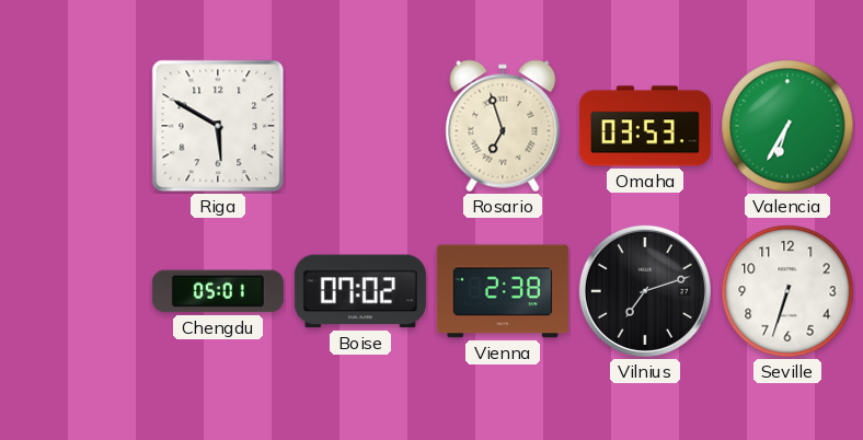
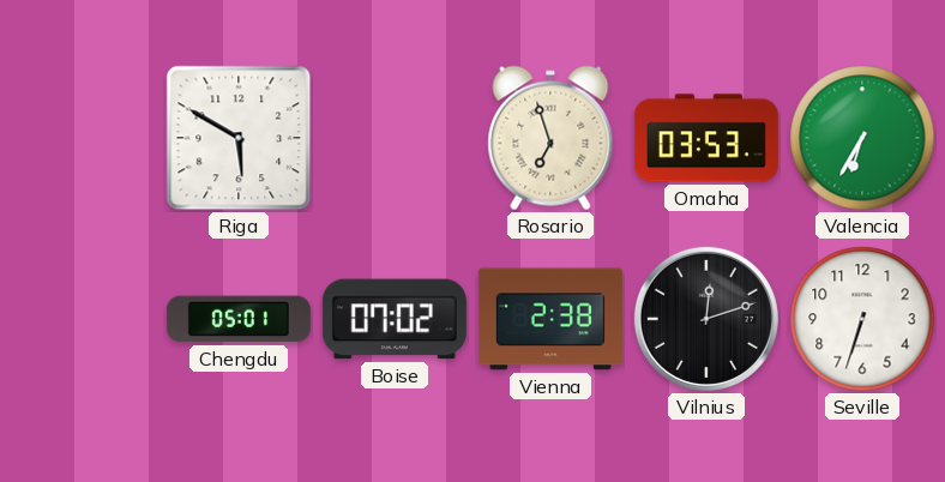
Vilnius: 7:12 -> 12:12 (706, 319)
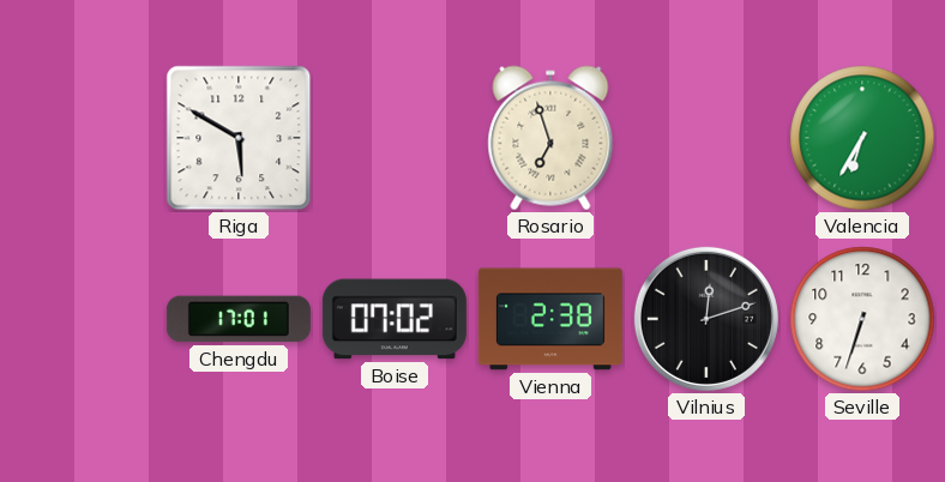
Omaha: 03:53 -> none (706, 138)
Chengdu: 05:01 -> 17:01 (239, 319)
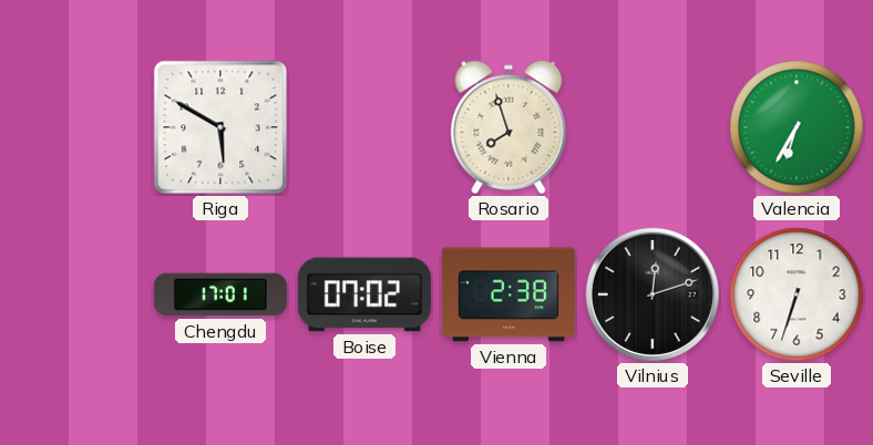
Rosario: 6:57 -> 7:57 (509, 127)
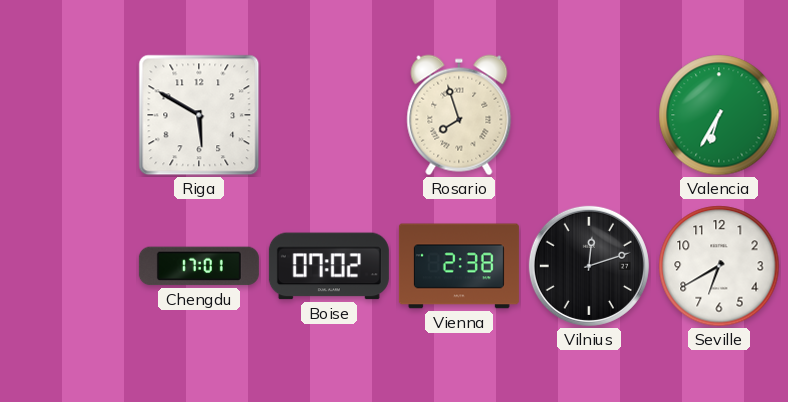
Seville: 6:33 -> 6:40 (719, 266)
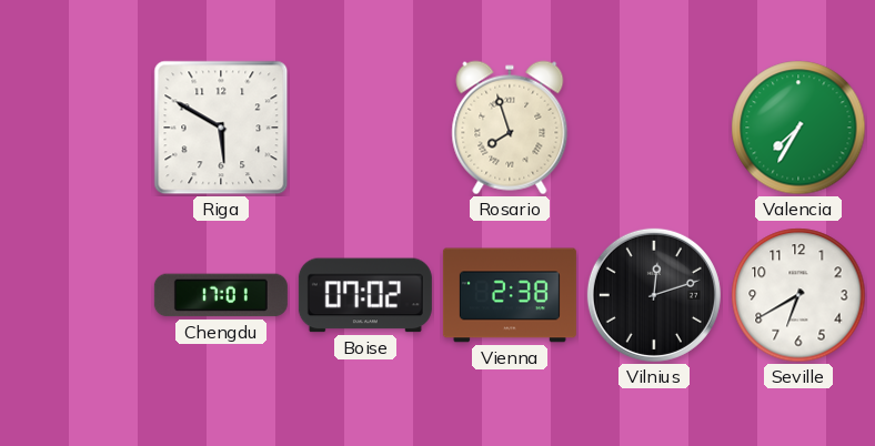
Valencia: 6:35 -> 7:35 (798, 128)
